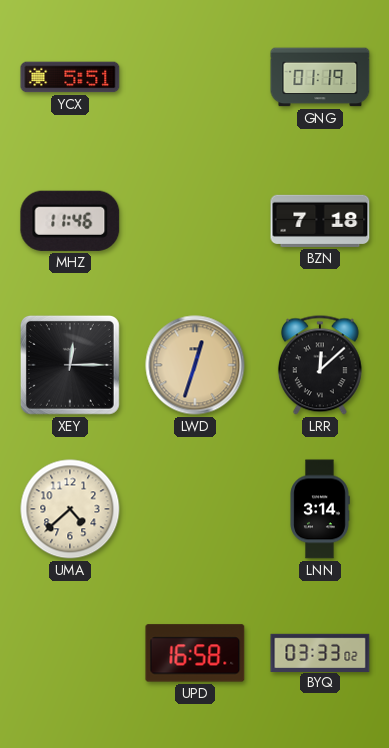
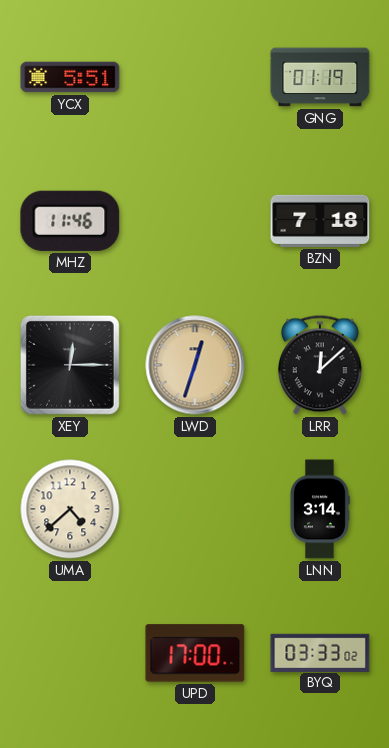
UPD: 16:58 -> 17:00 (195, 653)
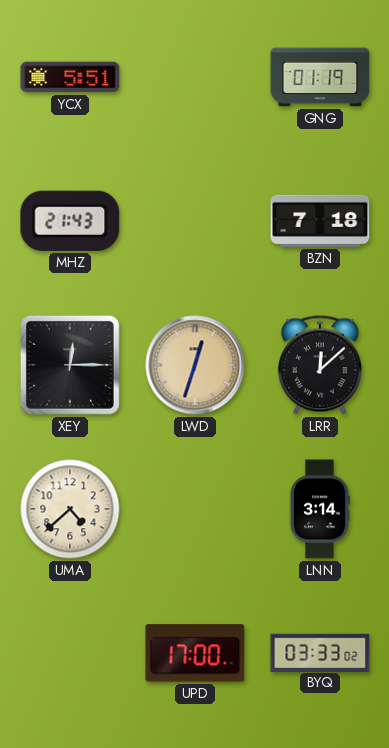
MHZ: 11:46 -> 21:43 (70, 221)
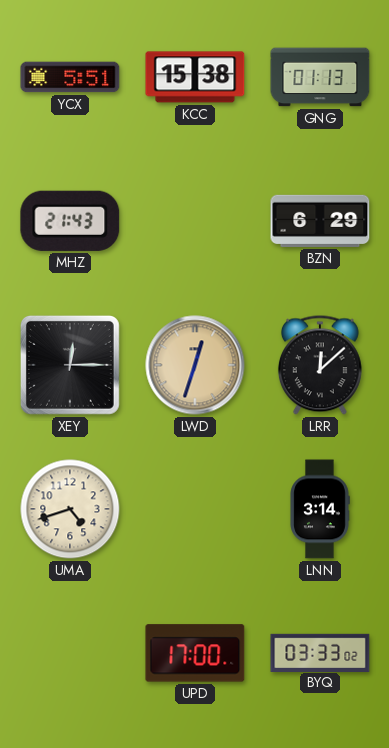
KCC: none -> 15:38 (195, 77)
GNG: 01:19 -> 01:13 (320, 77)
BZN: 7:18 -> 6:29 (320, 221)
UMA: 4:38 -> 4:42 (70, 509)
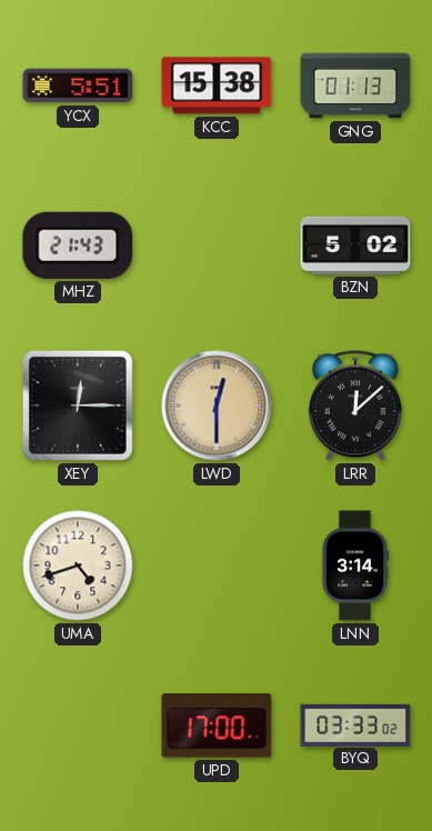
BZN: 6:29 -> 5:02 (355, 246)
LWD: 12:33 -> 12:30 (217, 406)
